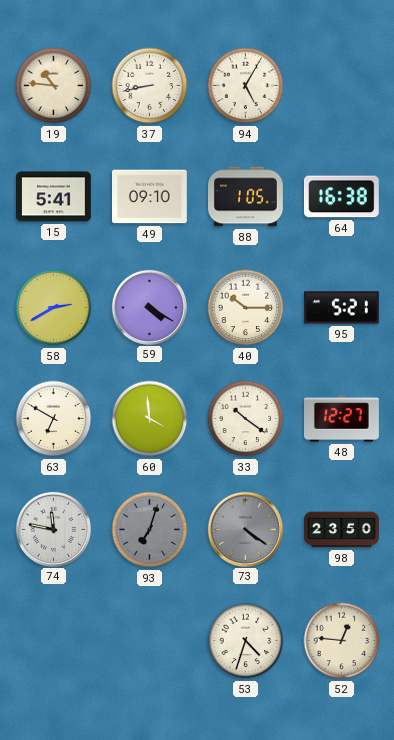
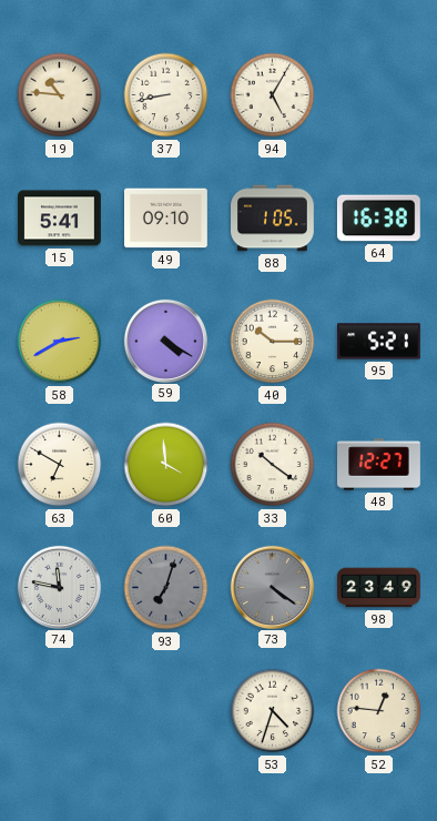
98: 23:50 -> 23:49 (379, 588)
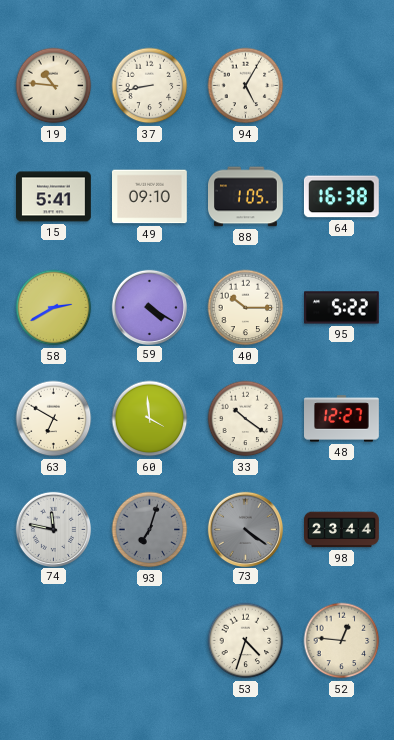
95: 5:21 -> 5:22 (342, 308)
98: 23:49 -> 23:44 (342, 530)
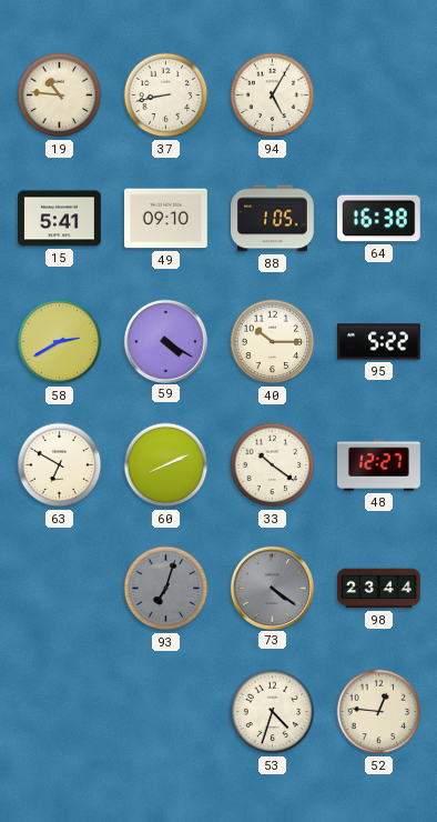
60: 3:59 -> 8:11 (166, 465)
74: 11:47 -> none (53, 529)
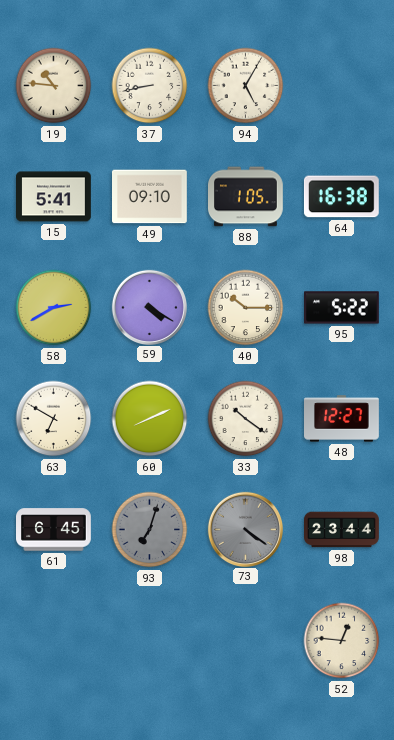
61: none -> 6:45 (54, 530)
53: 4:33 -> none (273, 712)
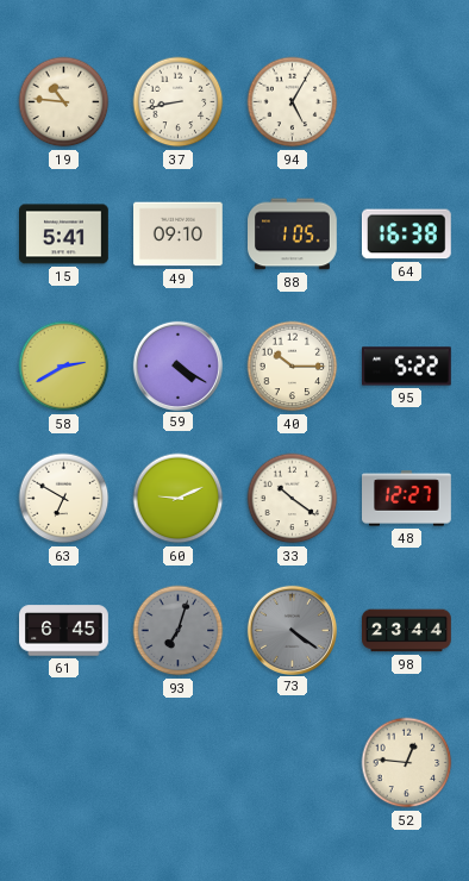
60: 8:11 -> 9:11 (179, 499)
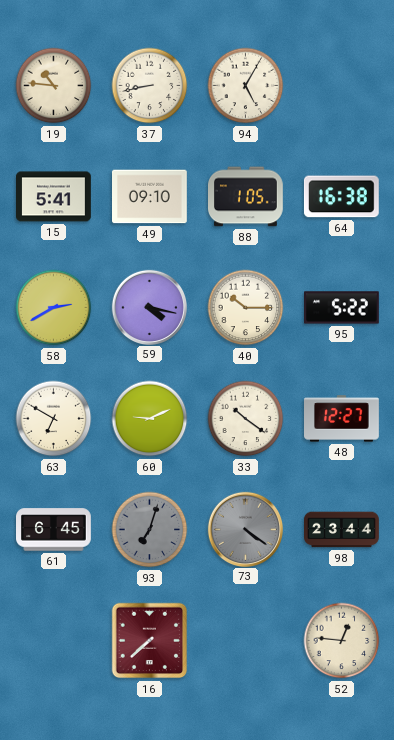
59: 4:20 -> 4:17 (149, 307)
16: none -> 7:38 (150, 641)
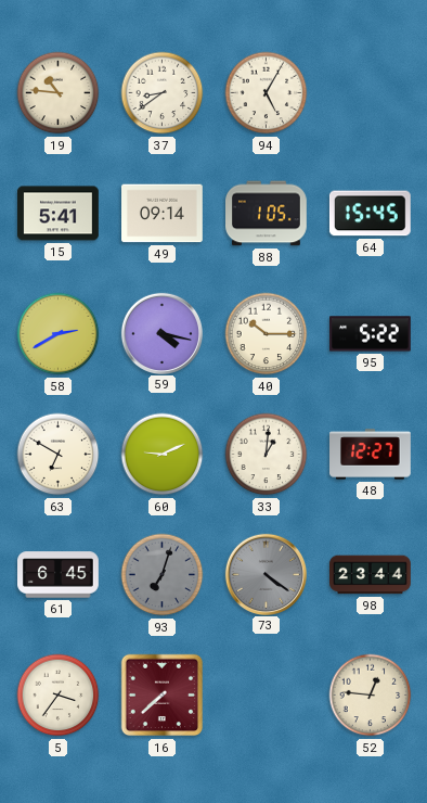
37: 8:43 -> 8:39 (163, 93)
49: 09:10 -> 09:14 (163, 214)
64: 16:38 -> 15:45 (370, 214)
33: 10:21 -> 1:01 (267, 455)
5: none -> 3:36 (59, 696)
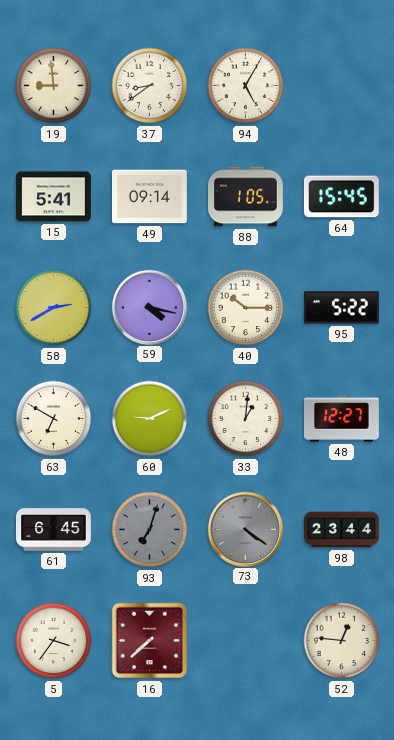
19: 10:46 -> 8:59 (54, 86)
